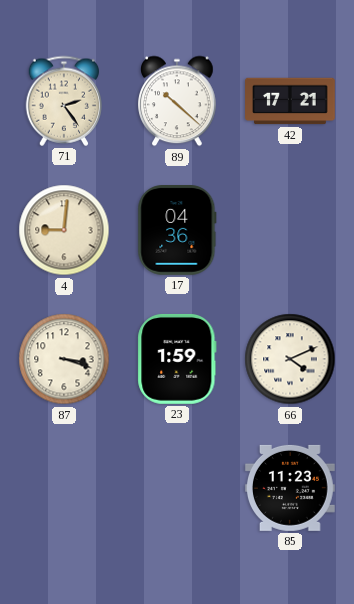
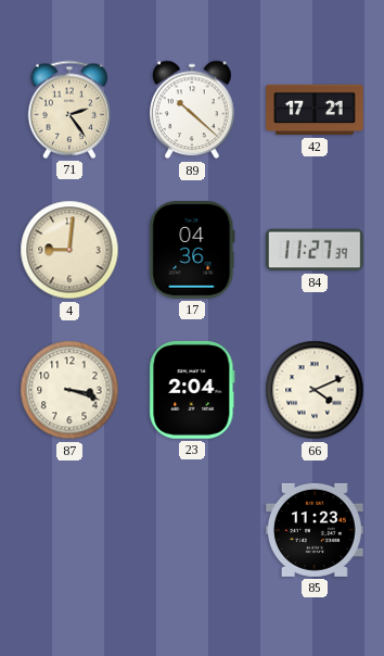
84: none -> 11:27 (316, 250)
23: 1:59 -> 2:04 (192, 390)
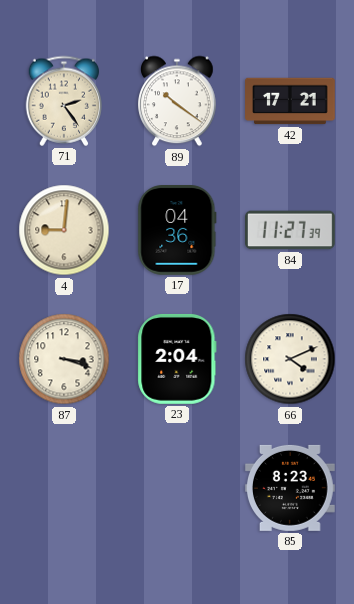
89: 10:22 -> 10:21 (177, 101)
85: 11:23 -> 8:23 (290, 488)
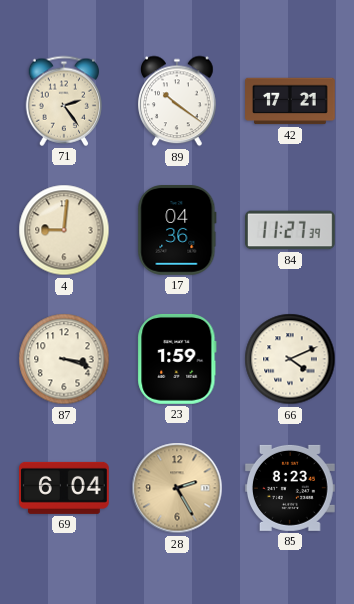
23: 2:04 -> 1:59 (177, 359)
69: none -> 6:04 (65, 488)
28: none -> 2:25 (177, 488)
